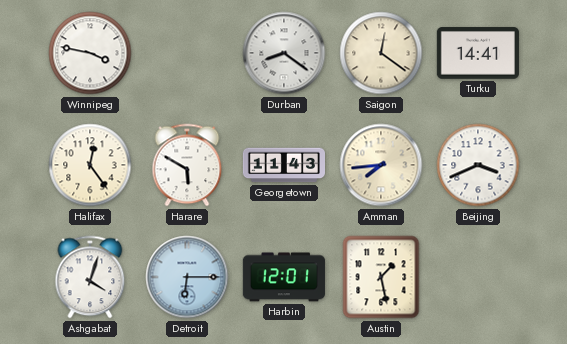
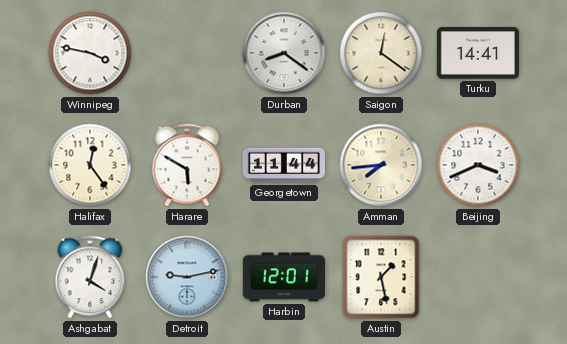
Georgetown: 11:43 -> 11:44 (283, 165)
Detroit: 6:15 -> 9:13 (187, 277)
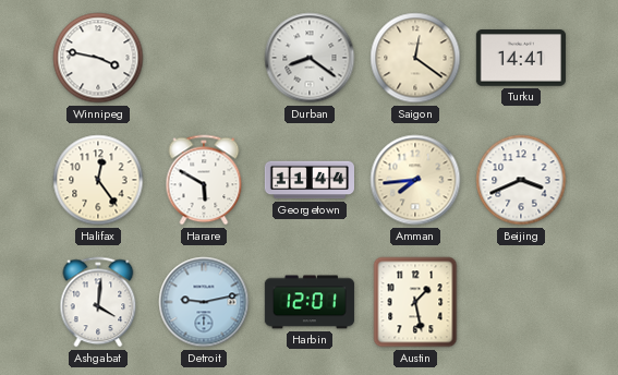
Ashgabat: 4:03 -> 4:01 (98, 302)
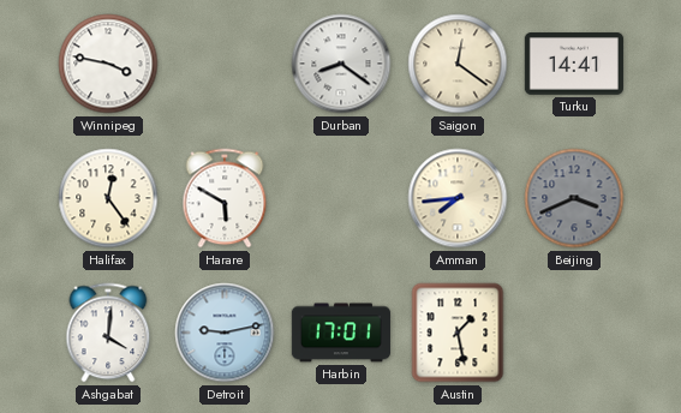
Georgetown: 11:44 -> none (308, 180)
Beijing dial: white -> grey (574, 198)
Harbin: 12:01 -> 17:01 (341, 333)
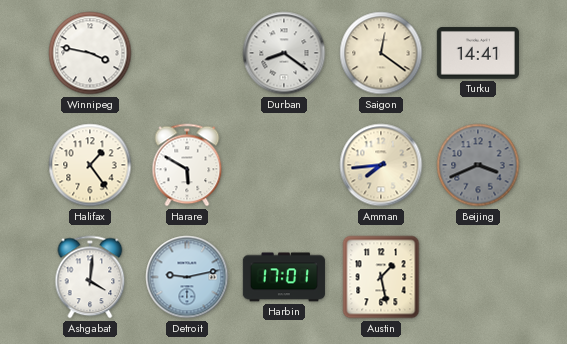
Halifax: 12:24 -> 1:24 (90, 165)
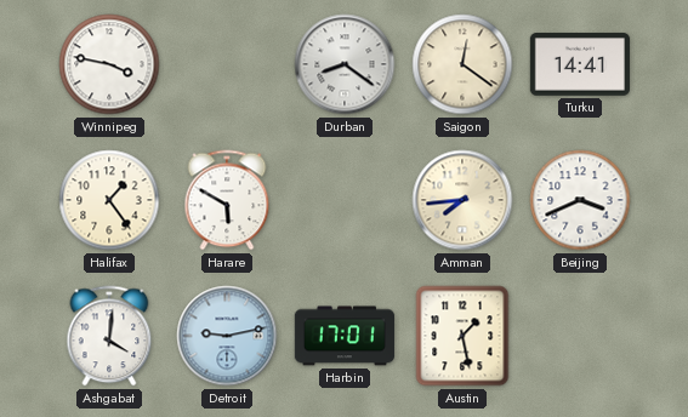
Beijing dial: grey -> white (580, 200)
